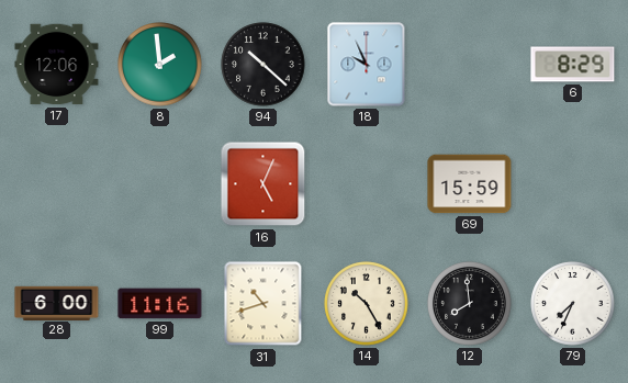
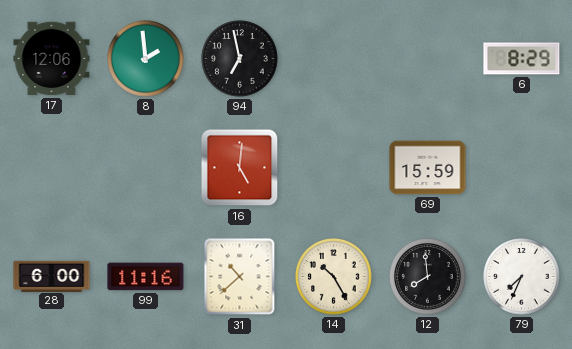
94: 10:22 -> 6:58 (240, 59)
18: 9:56 -> none (367, 65)
16: 5:04 -> 5:01 (240, 168)
31: 10:42 -> 10:38 (240, 277)
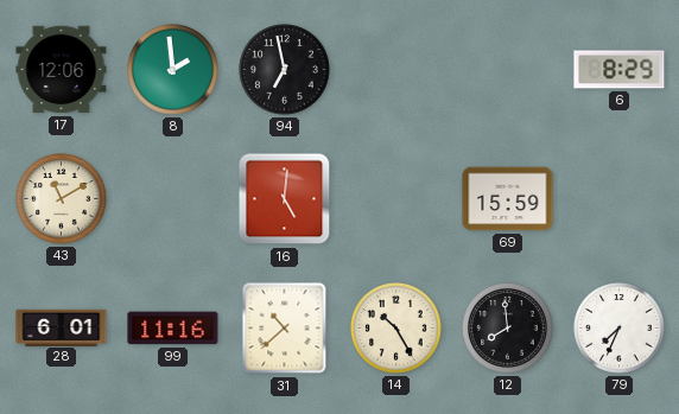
43: none -> 11:10 (62, 199)
28: 6:00 -> 6:01 (62, 327)
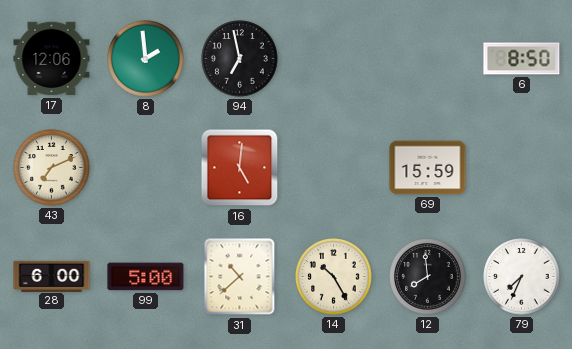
6: 8:29 -> 8:50 (522, 59)
43: 11:10 -> 7:11 (52, 168)
28: 6:01 -> 6:00 (52, 276)
99: 11:16 -> 5:00 (146, 277)
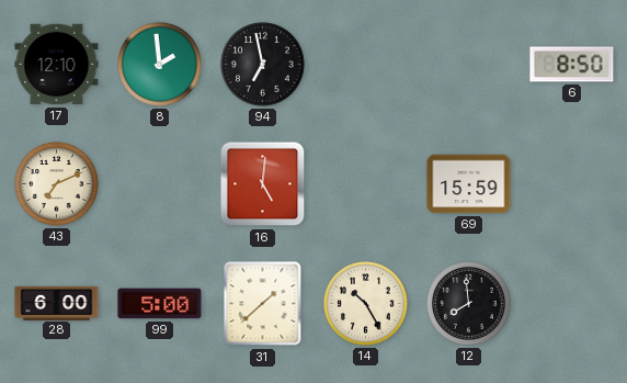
17: 12:06 -> 12:10 (57, 65)
31: 10:38 -> 1:38 (263, 304)
79: 7:34 -> none (522, 277)
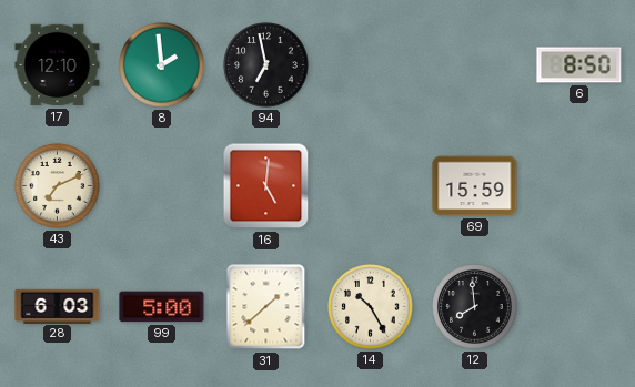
28: 6:00 -> 6:03 (58, 306)
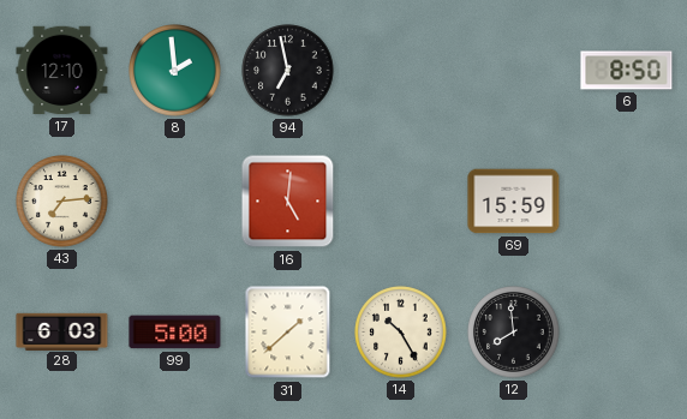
43: 7:11 -> 7:14 (62, 202)
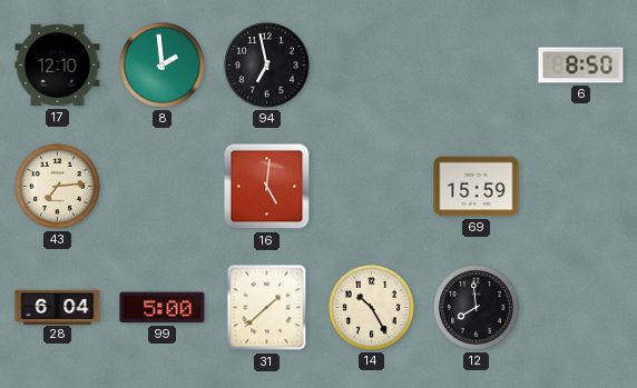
28: 6:03 -> 6:04 (58, 307)
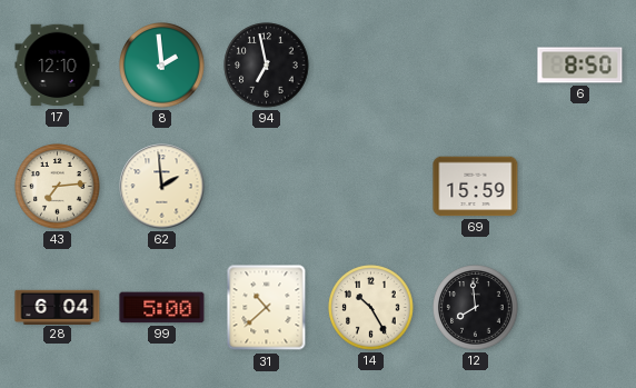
62: none -> 1:59 (162, 187)
16: 5:01 -> none (267, 187)
31: 1:38 -> 10:38 (267, 308)
